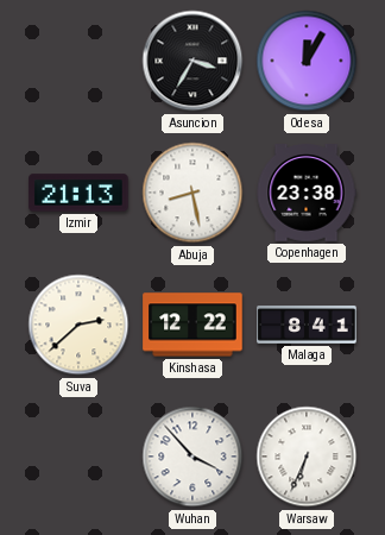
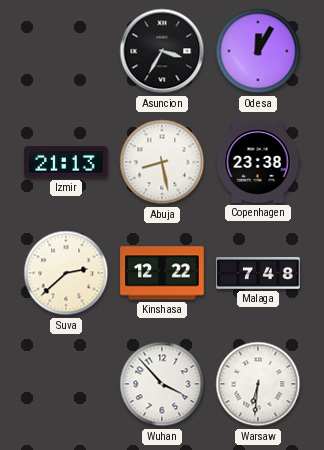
Malaga: 8:41 -> 7:48 (258, 273)
Warsaw: 6:34 -> 6:31 (258, 384)
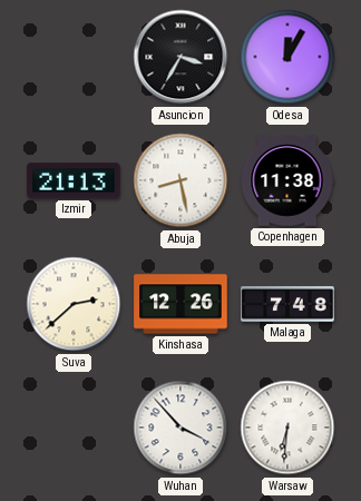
Copenhagen: 23:38 -> 11:38 (287, 180)
Kinshasa: 12:22 -> 12:26 (180, 304)
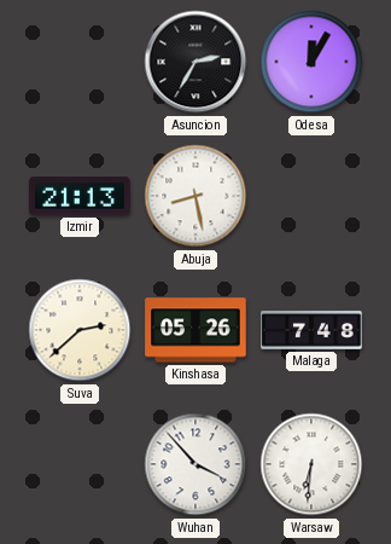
Asuncion: 3:35 -> 2:35 (195, 62)
Copenhagen: 11:38 -> none (287, 180)
Kinshasa: 12:26 -> 05:26 (195, 330)
